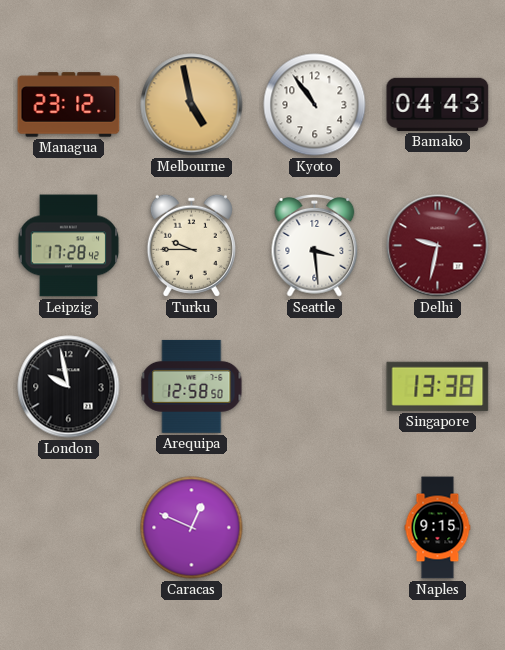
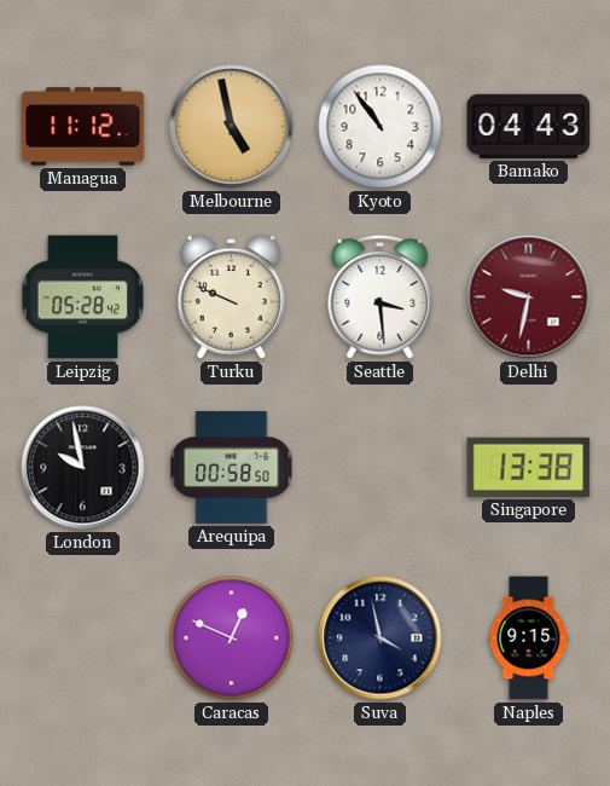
Managua: 23:12 -> 11:12 (83, 127)
Leipzig: 17:28 -> 05:28 (83, 297)
Turku: 9:45 -> 9:49 (231, 296)
Arequipa: 12:58 -> 00:58 (232, 467)
Suva: none -> 3:58 (380, 638)
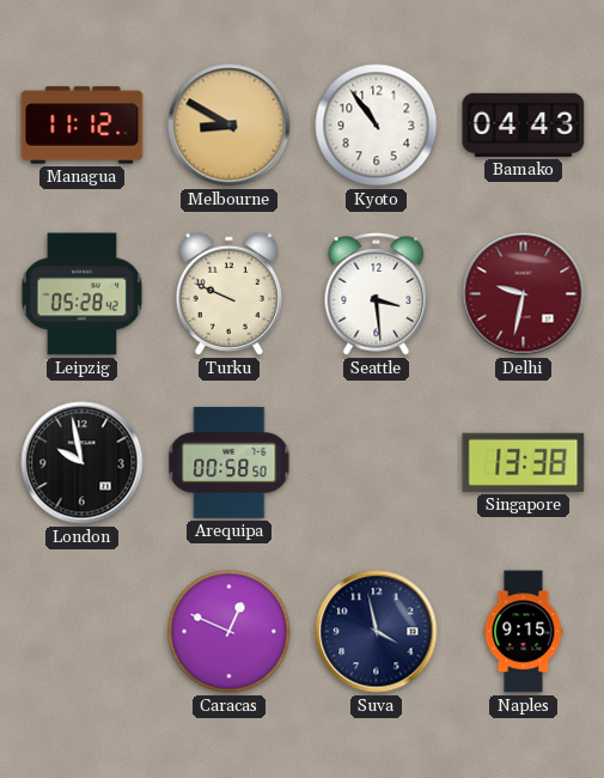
Melbourne: 4:58 -> 8:50 (230, 126)
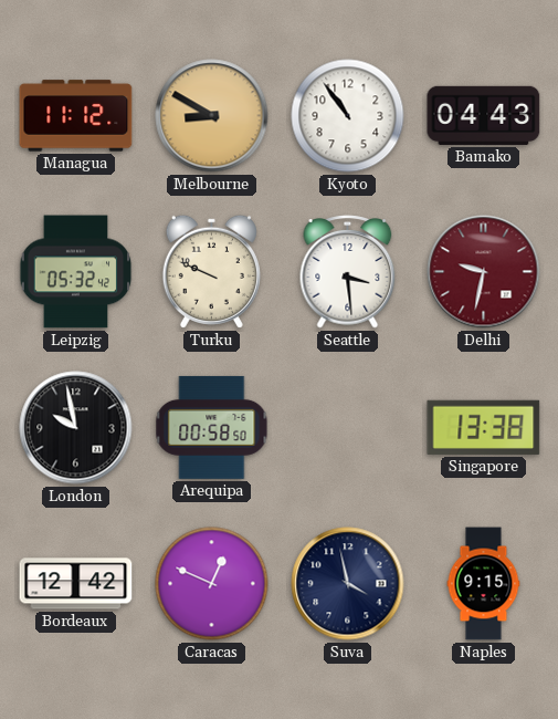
Leipzig: 05:28 -> 05:32 (76, 272)
Bordeaux: none -> 12:42 (76, 584)
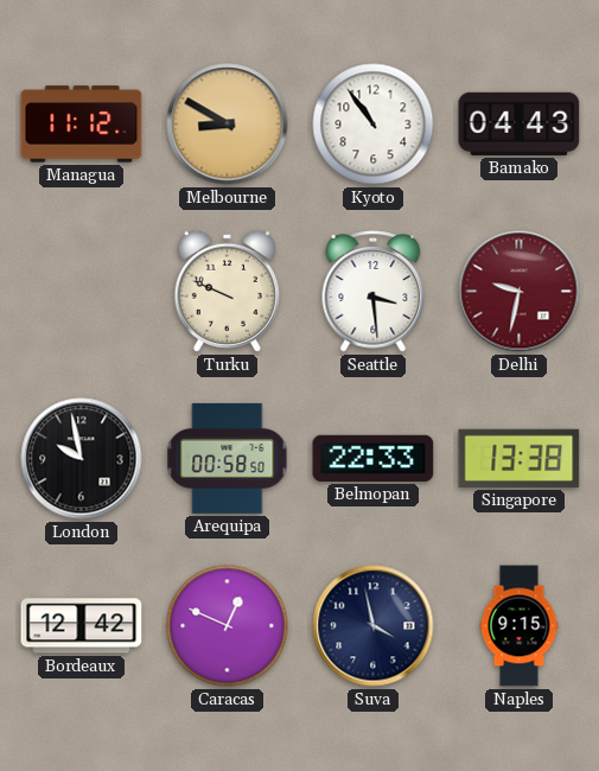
Leipzig: 05:32 -> none (76, 272)
Belmopan: none -> 22:33 (374, 458)
